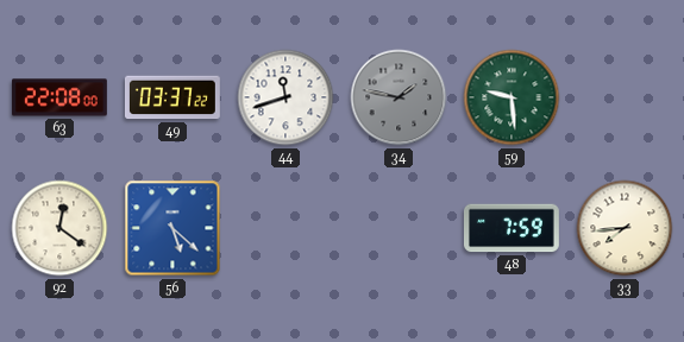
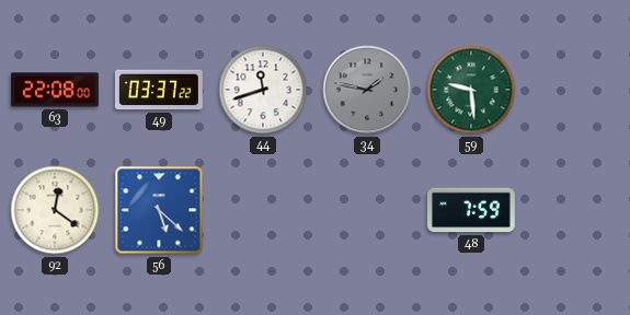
33: 7:44 -> none (625, 228)
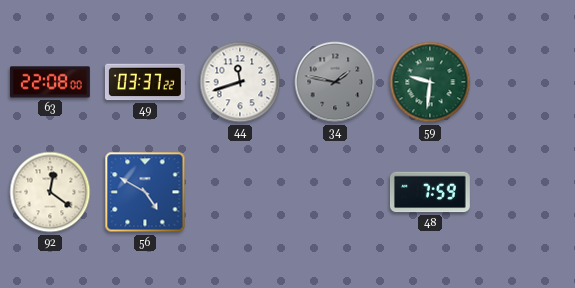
59: 9:29 -> 9:31 (430, 82)
56: 5:22 -> 4:50 (145, 192)
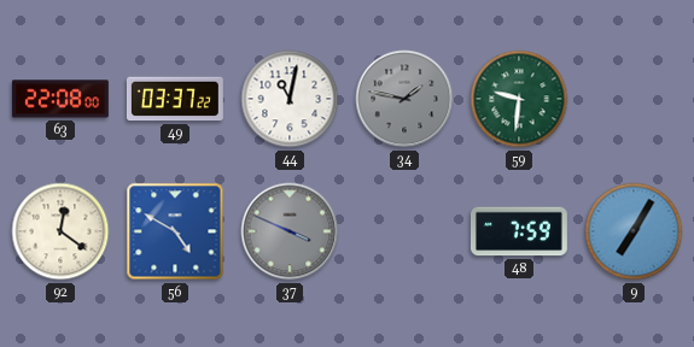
44: 11:42 -> 11:02 (290, 99)
37: none -> 3:49 (290, 231)
9: none -> 7:05 (634, 231)
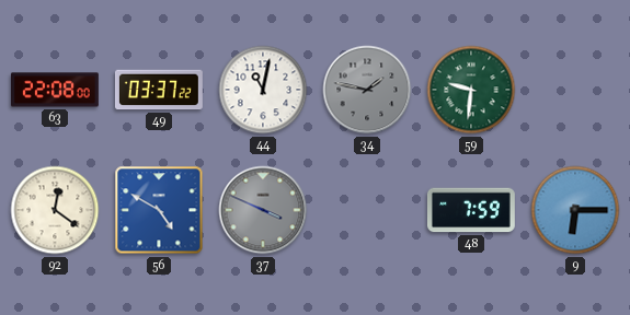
9: 7:05 -> 6:15 (575, 210)
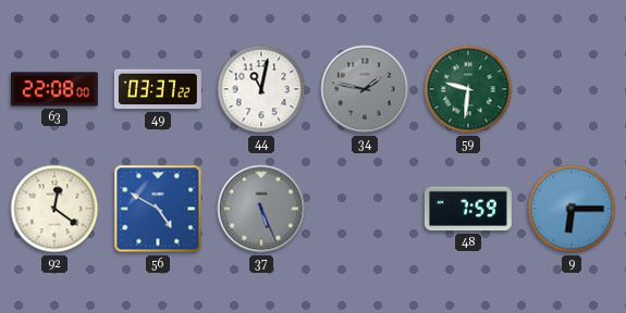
37: 3:49 -> 5:26 (261, 209)
